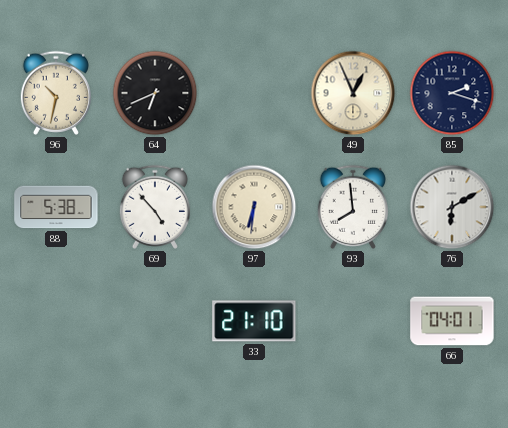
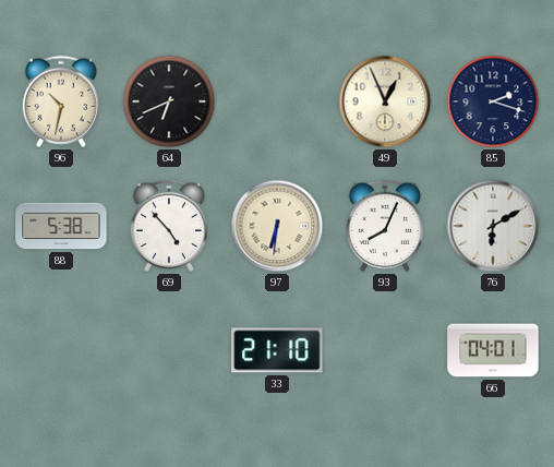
93: 7:59 -> 8:04 (384, 226)
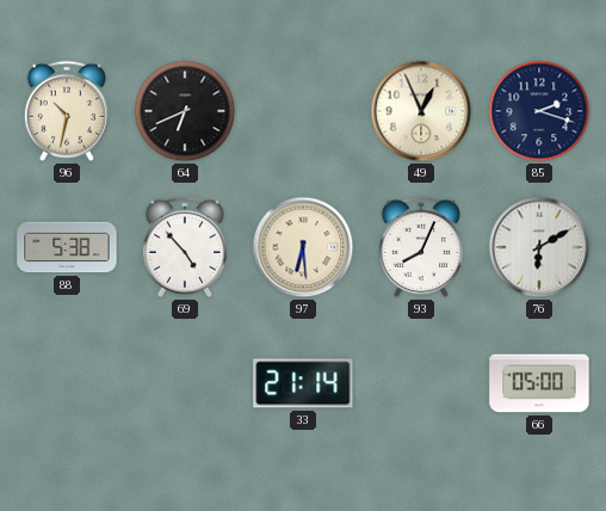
97: 6:31 -> 6:29 (303, 247)
33: 21:10 -> 21:14 (303, 383)
66: 04:01 -> 05:00 (539, 383)
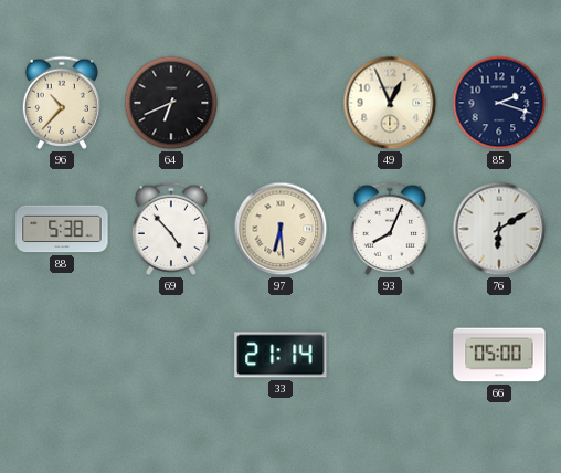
96: 10:32 -> 10:37 (61, 103)
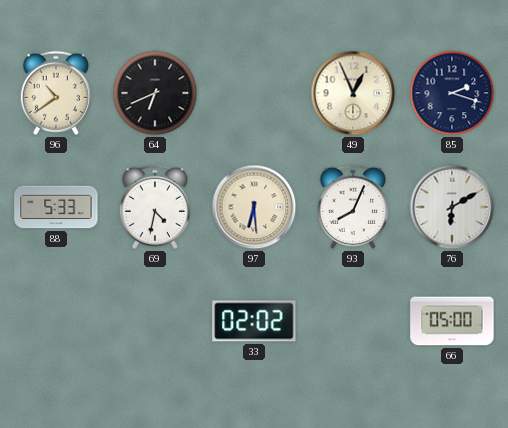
96: 10:37 -> 10:39 (55, 93)
88: 5:38 -> 5:33 (56, 207)
69: 4:53 -> 4:32 (154, 207)
33: 21:14 -> 02:02 (254, 321)
